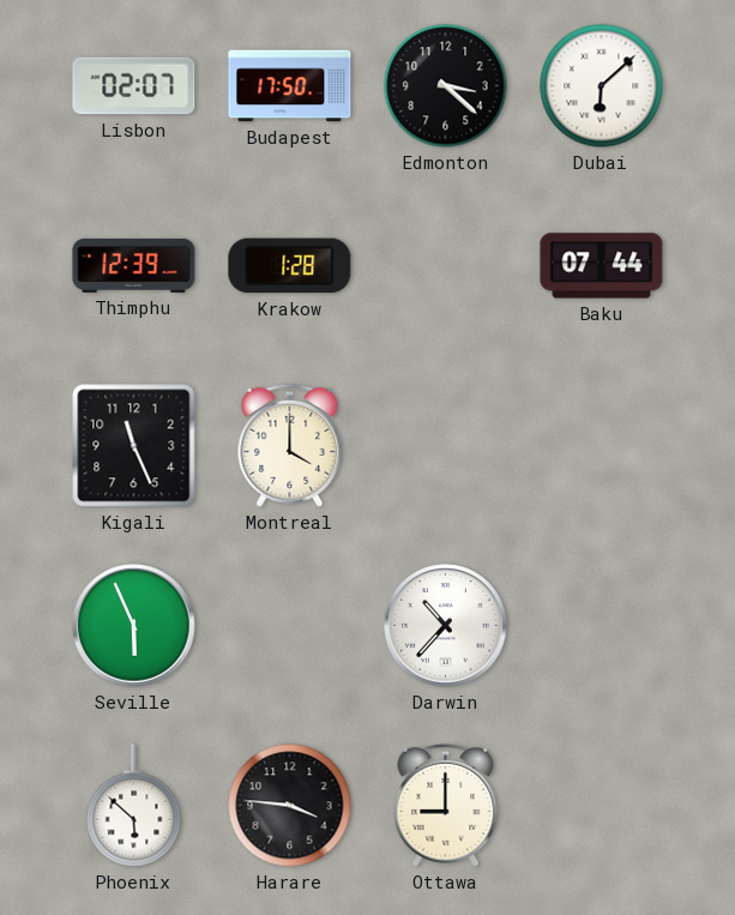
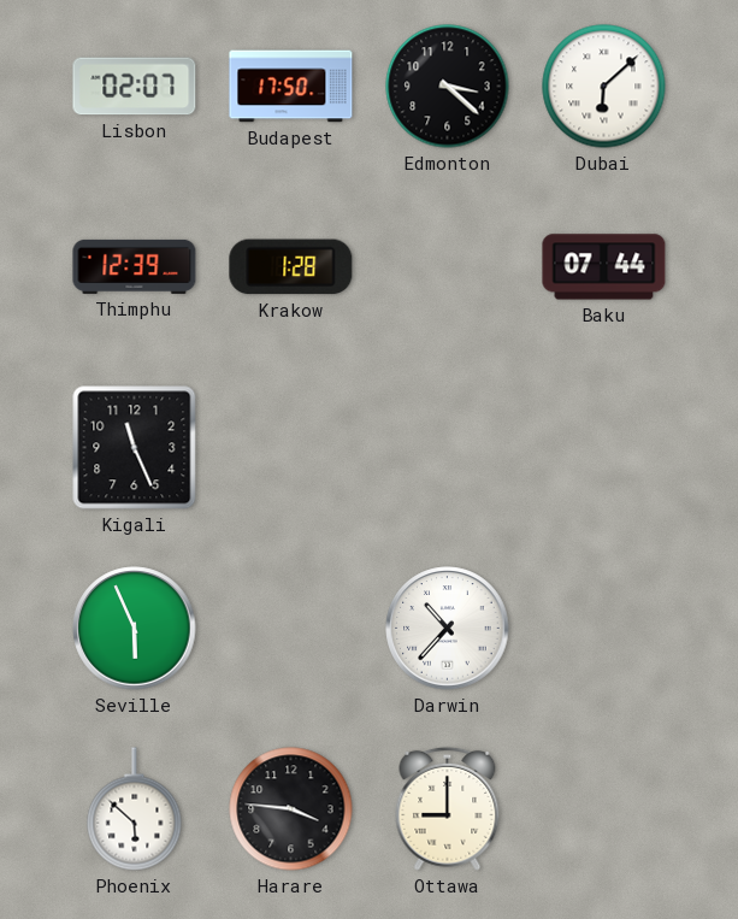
Montreal: 4:00 -> none (290, 445)
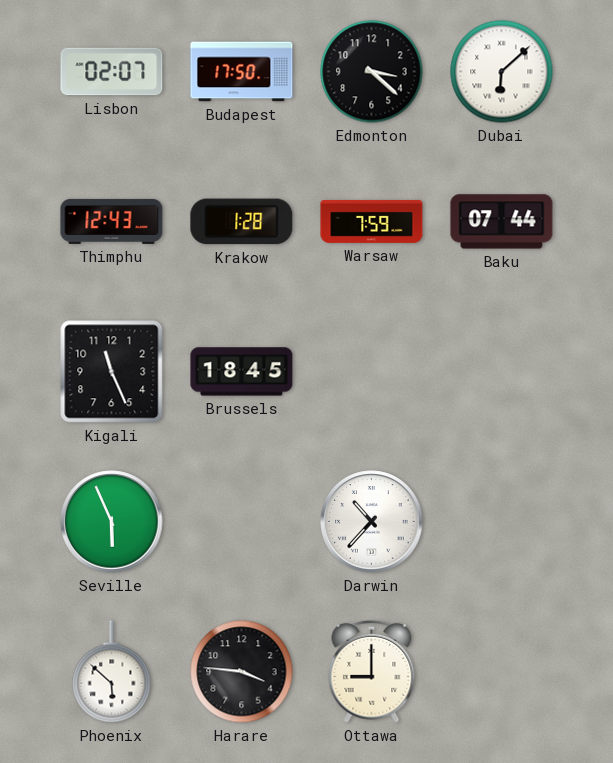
Thimphu: 12:39 -> 12:43 (112, 221)
Warsaw: none -> 7:59 (372, 222)
Brussels: none -> 18:45 (242, 372)
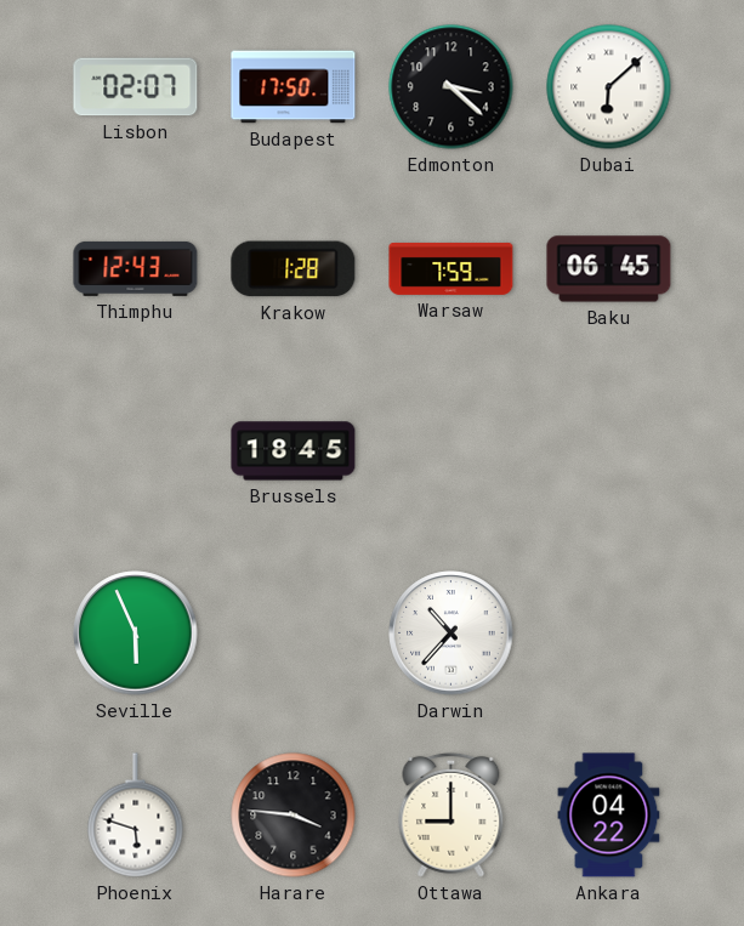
Baku: 07:44 -> 06:45 (609, 269)
Kigali: 11:26 -> none (112, 372)
Phoenix: 5:52 -> 5:48 (136, 816)
Ankara: none -> 04:22 (609, 816)
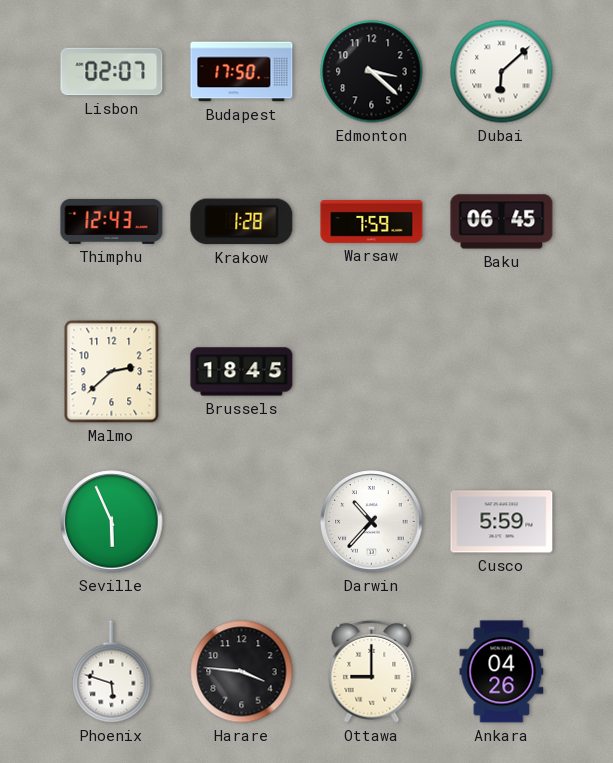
Malmo: none -> 2:38 (112, 372)
Cusco: none -> 5:59 (502, 522)
Ankara: 04:22 -> 04:26 (502, 672)
